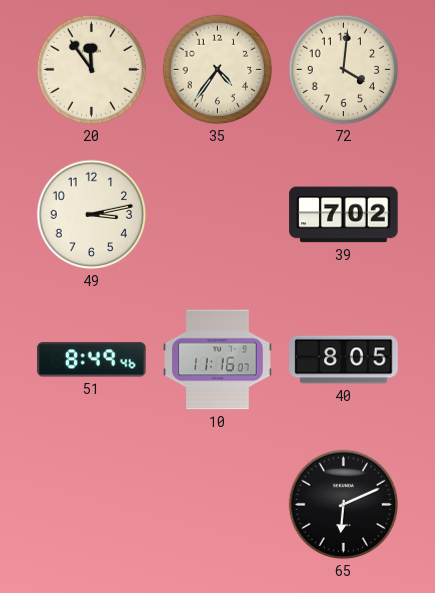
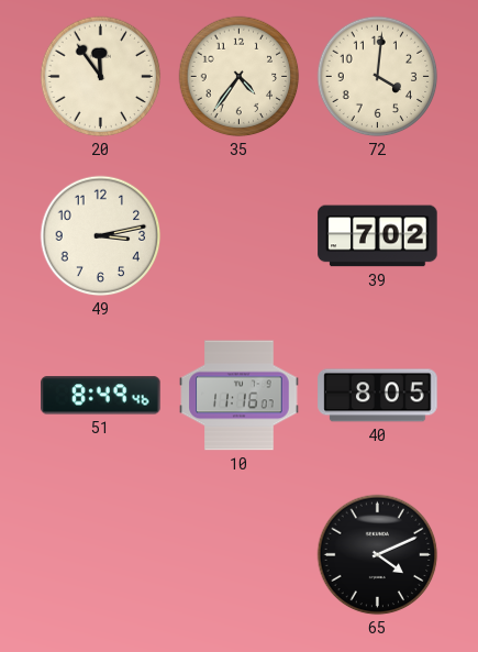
65: 6:11 -> 4:11 (378, 555)
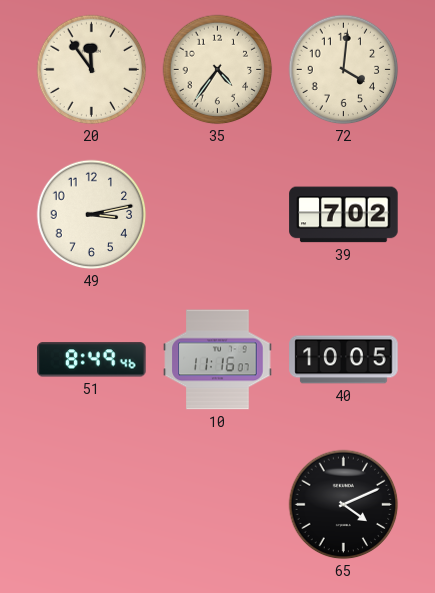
40: 8:05 -> 10:05 (344, 360)
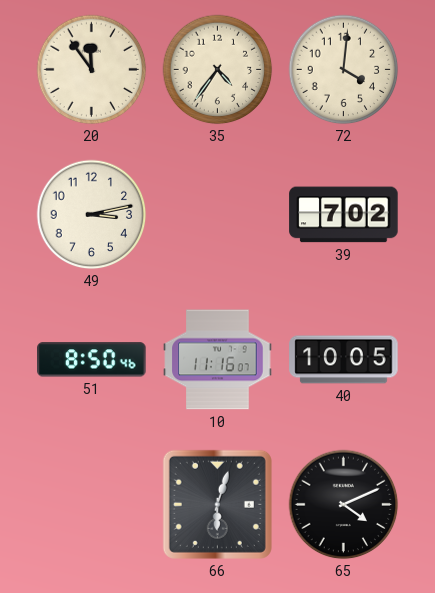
51: 8:49 -> 8:50 (92, 360)
66: none -> 6:03 (217, 504)
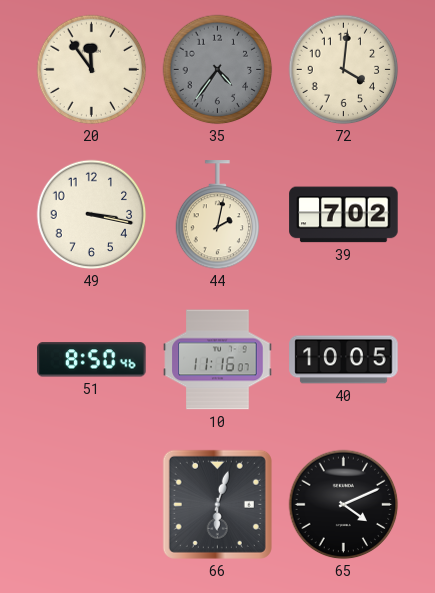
35 dial: cream -> grey (218, 70)
49: 3:13 -> 3:17 (92, 215)
44: none -> 2:02 (218, 215)
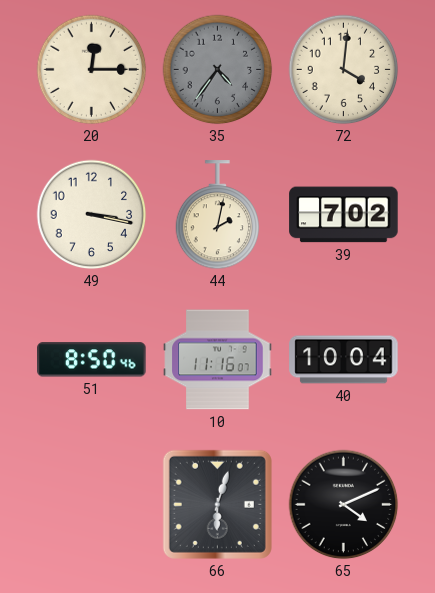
20: 11:54 -> 12:15 (92, 70)
40: 10:05 -> 10:04 (344, 360)
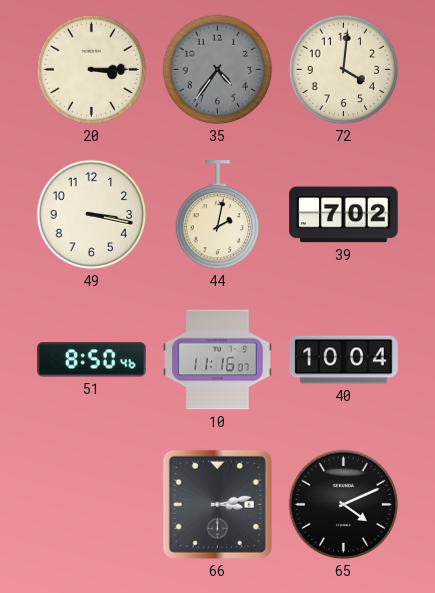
20: 12:15 -> 3:15 (92, 70)
66: 6:03 -> 3:13 (217, 504)
